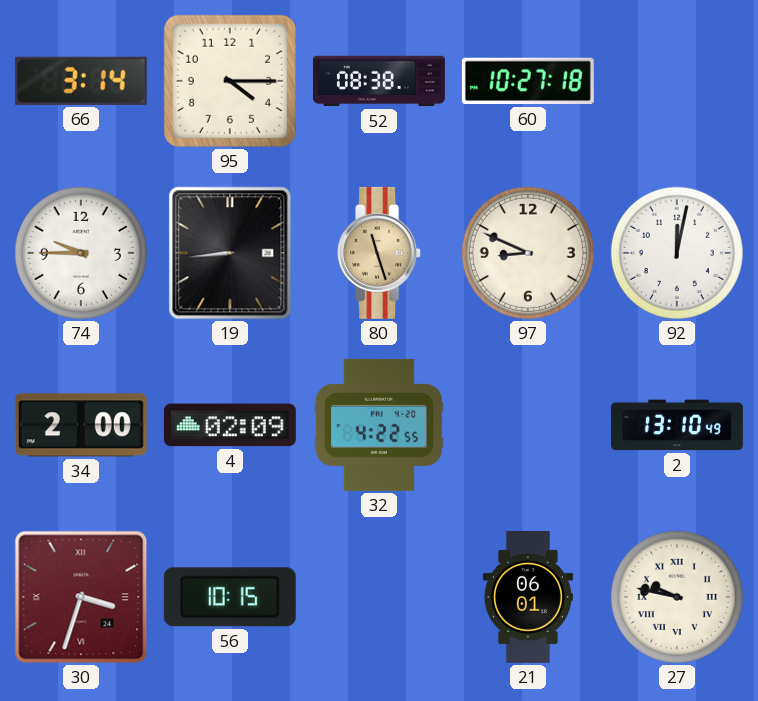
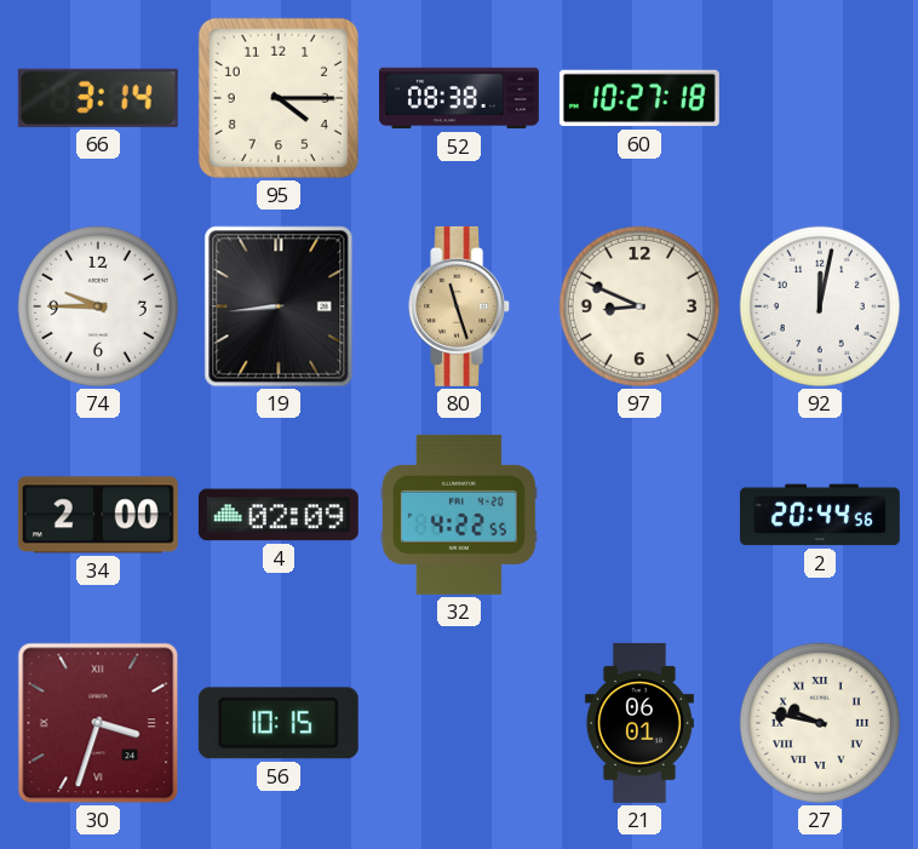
2: 13:10 -> 20:44 (820, 515)
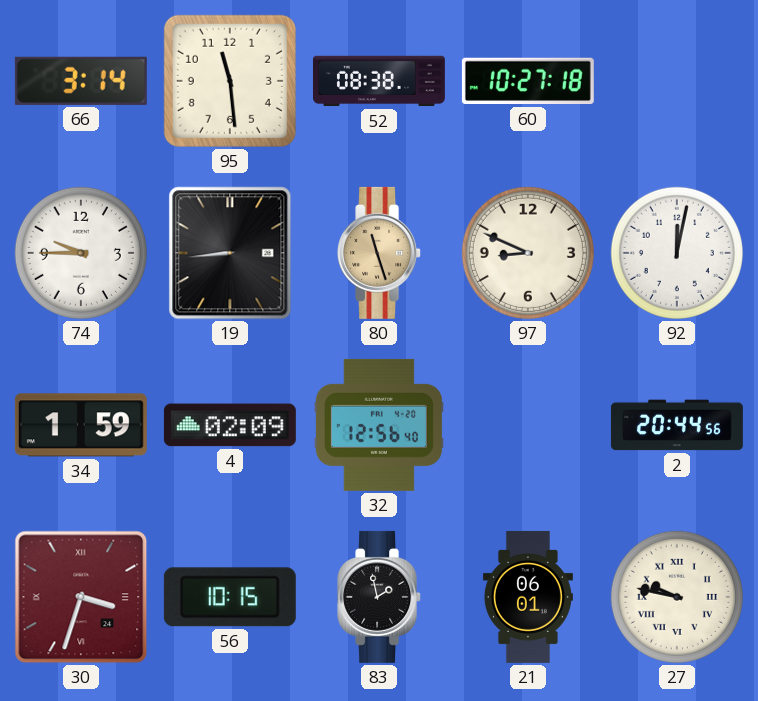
95: 4:15 -> 11:29 (230, 81)
34: 2:00 -> 1:59 (81, 425)
32: 4:22 -> 12:56 (379, 425)
83: none -> 1:58 (380, 597)
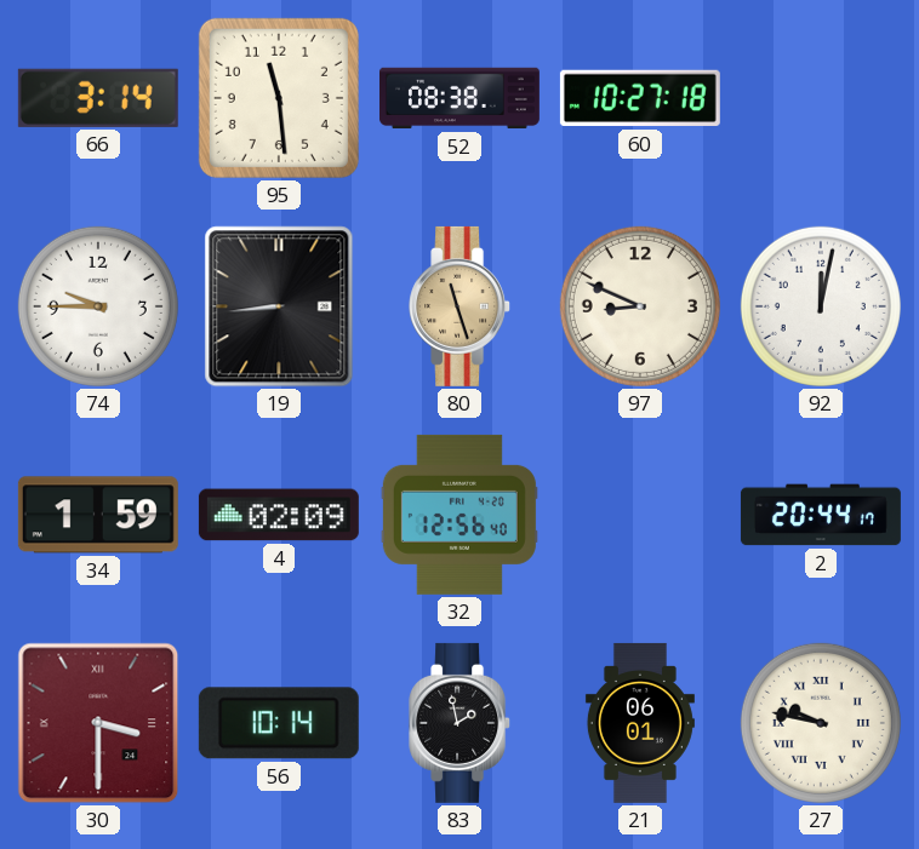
2: 20:44:56 -> 20:44:17 (821, 515)
30: 3:33 -> 3:30 (98, 723)
56: 10:15 -> 10:14 (279, 723)
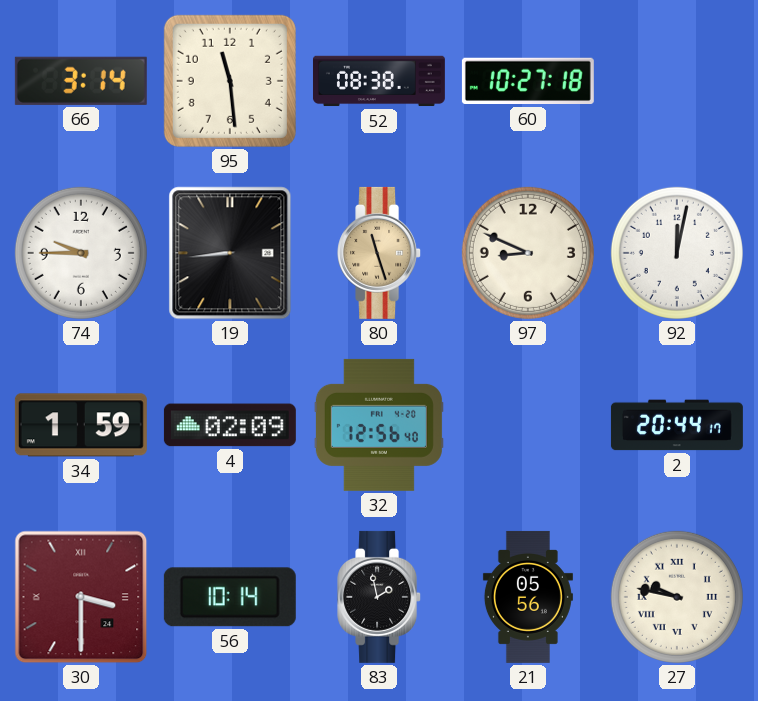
21: 06:01 -> 05:56 (528, 597)
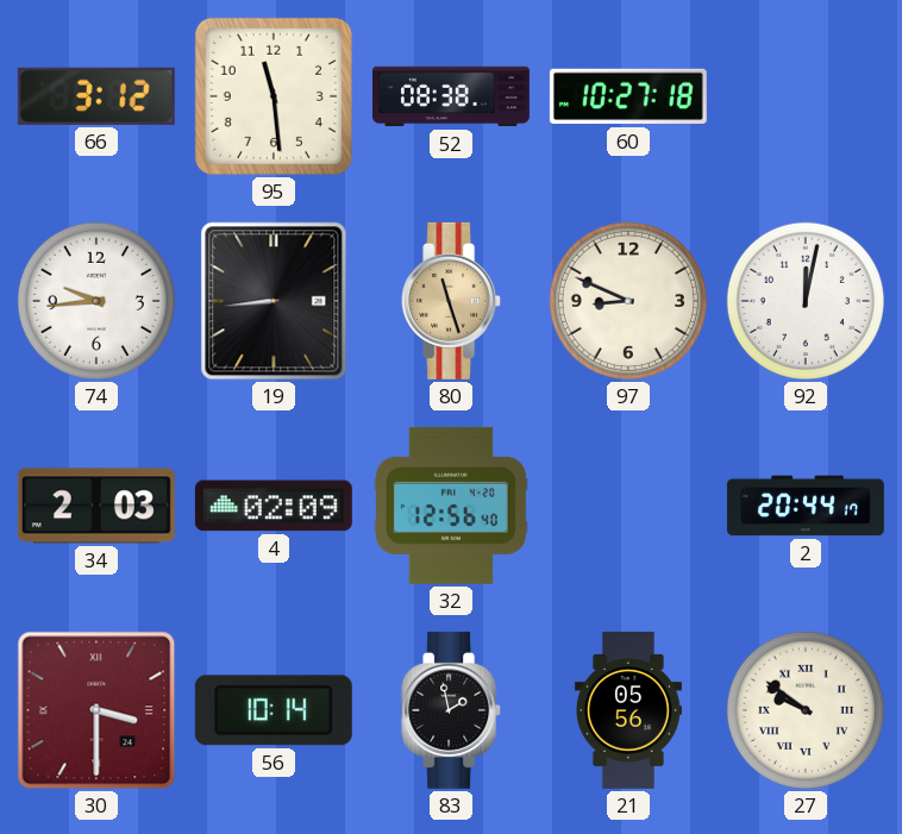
66: 3:14 -> 3:12 (96, 96)
74: 9:45 -> 9:44 (96, 301)
34: 1:59 -> 2:03 (96, 506)
27: 9:47 -> 9:51 (806, 710)
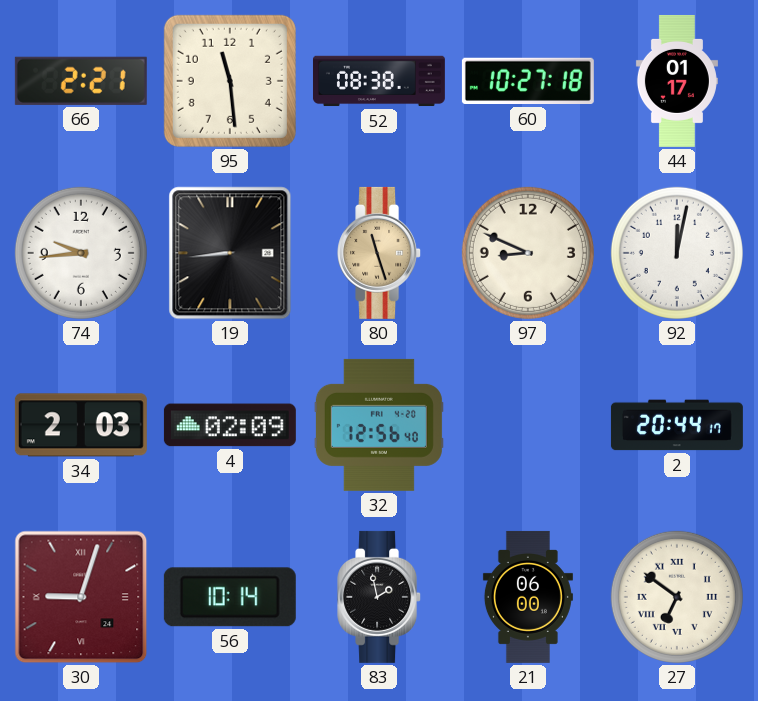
66: 3:12 -> 2:21 (81, 81)
44: none -> 01:17 (677, 81)
30: 3:30 -> 9:03 (81, 597)
21: 05:56 -> 06:00 (528, 597)
27: 9:51 -> 6:51 (677, 597)
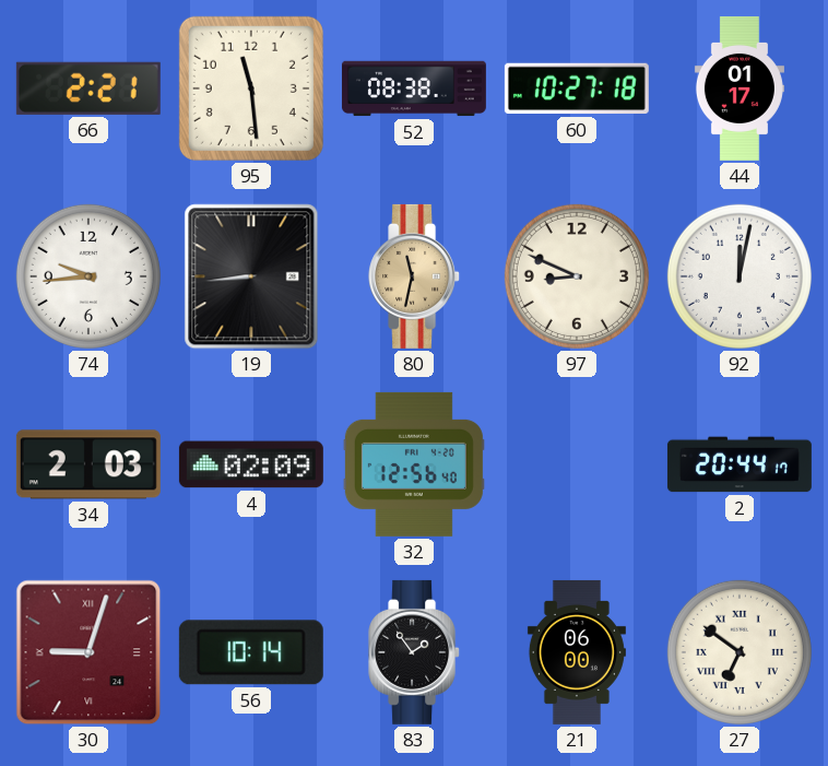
80: 11:27 -> 11:32 (415, 276)
83: 1:58 -> 1:54 (415, 652)
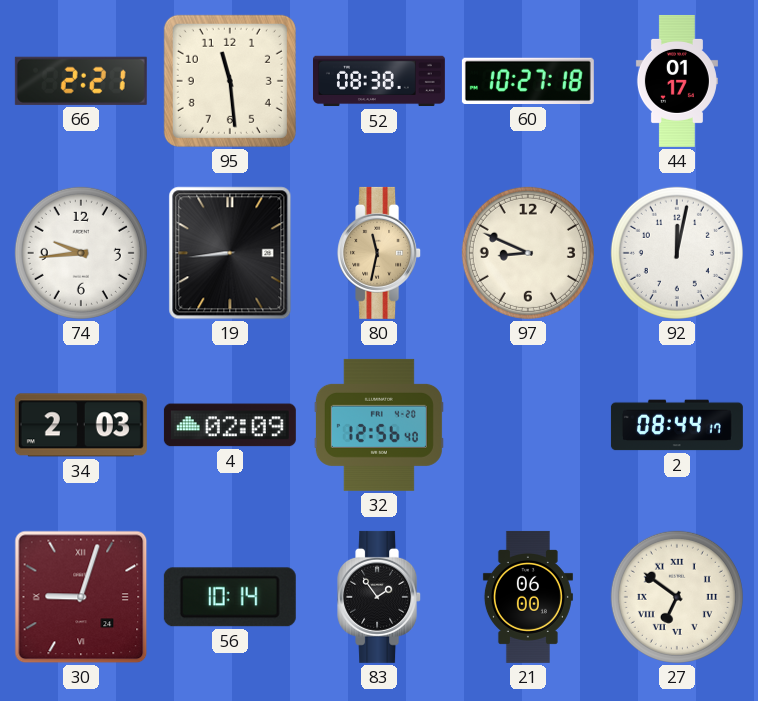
2: 20:44 -> 08:44 (677, 425)
